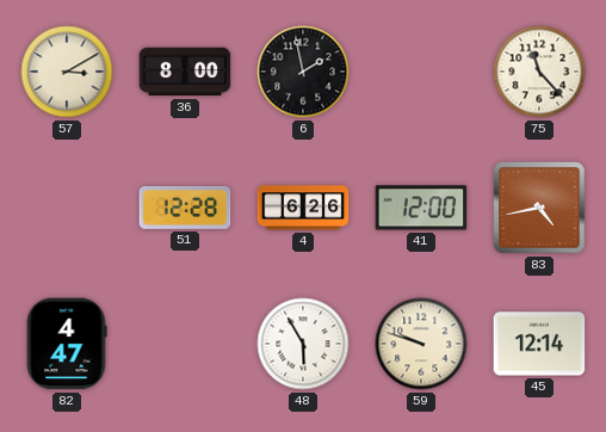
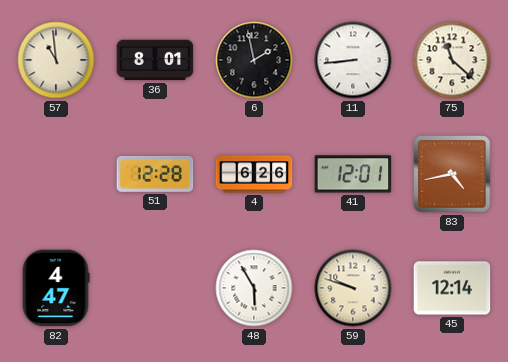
57: 3:10 -> 10:59 (56, 60)
36: 8:00 -> 8:01 (155, 60)
11: none -> 8:44 (353, 60)
75: 11:23 -> 11:22 (452, 60)
41: 12:00 -> 12:01 (353, 174)
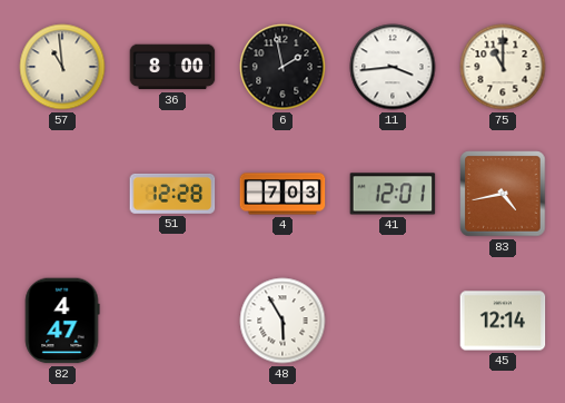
36: 8:01 -> 8:00 (172, 67)
11: 8:44 -> 3:44 (393, 67)
75: 11:22 -> 11:00 (503, 67)
4: 6:26 -> 7:03 (282, 194)
59: 9:48 -> none (353, 288)
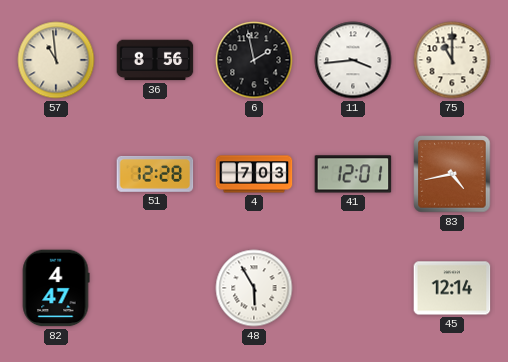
36: 8:00 -> 8:56 (155, 60)
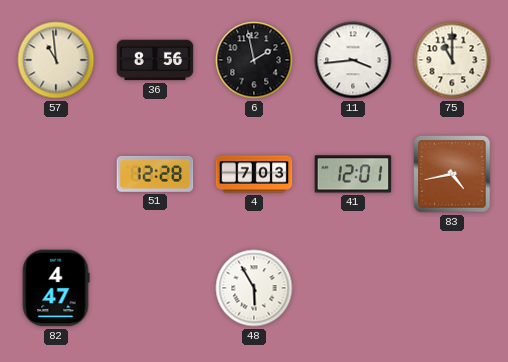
45: 12:14 -> none (452, 288)
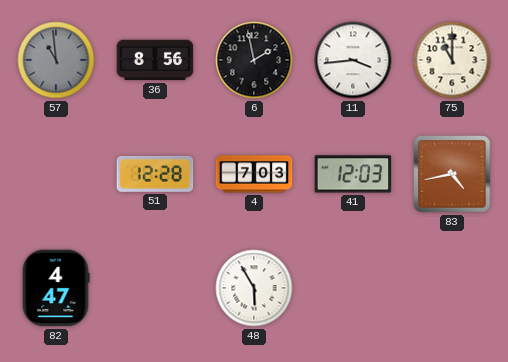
57 dial: cream -> grey (56, 60)
41: 12:01 -> 12:03 (353, 174)
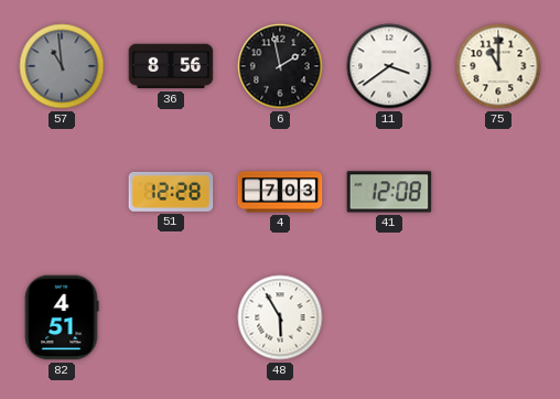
11: 3:44 -> 3:39 (389, 66)
41: 12:03 -> 12:08 (389, 192)
83: 4:43 -> none (452, 174)
82: 4:47 -> 4:51 (62, 317)
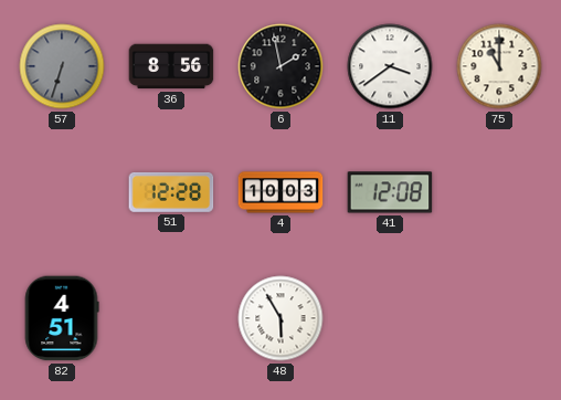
57: 10:59 -> 6:33 (62, 66)
4: 7:03 -> 10:03 (280, 192)
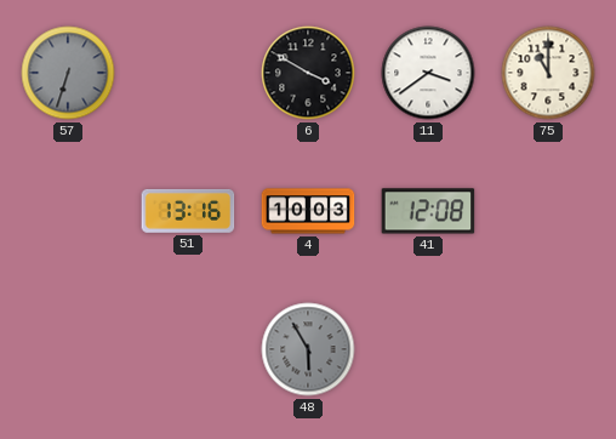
36: 8:56 -> none (171, 66)
6: 1:58 -> 3:50 (308, 73)
51: 12:28 -> 13:16 (188, 211)
82: 4:51 -> none (62, 318)
48 dial: white -> grey (308, 349)
